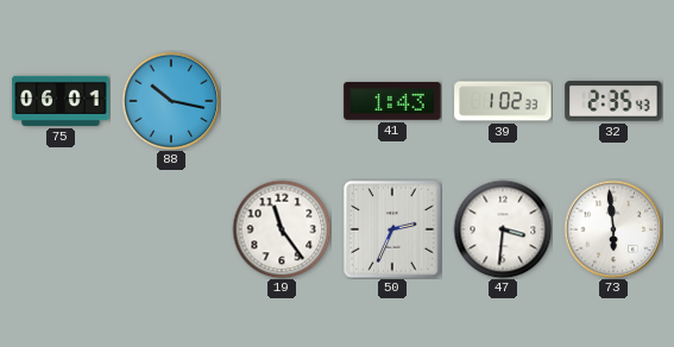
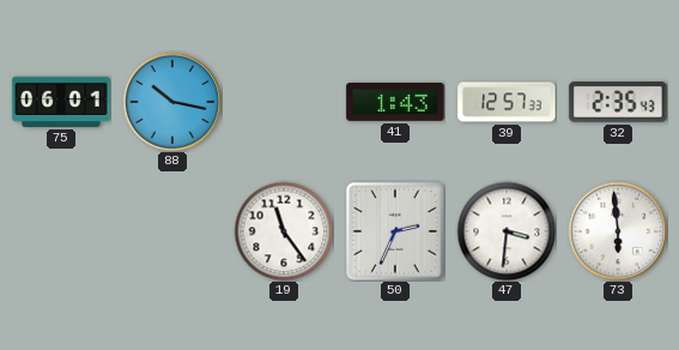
39: 1:02 -> 12:57 (507, 102)
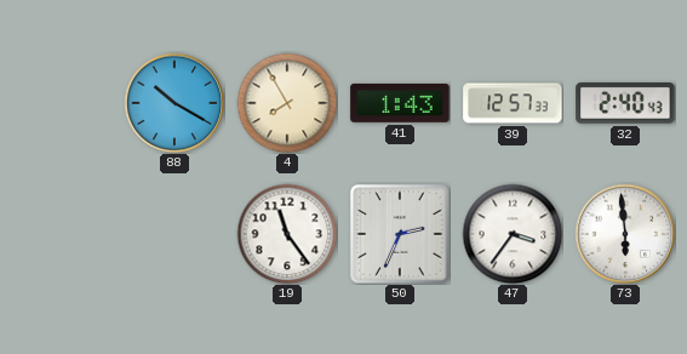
75: 06:01 -> none (61, 102)
88: 10:17 -> 10:20 (174, 103)
4: none -> 7:55 (287, 103)
32: 2:35 -> 2:40 (625, 103)
47: 3:31 -> 3:36 (513, 234)
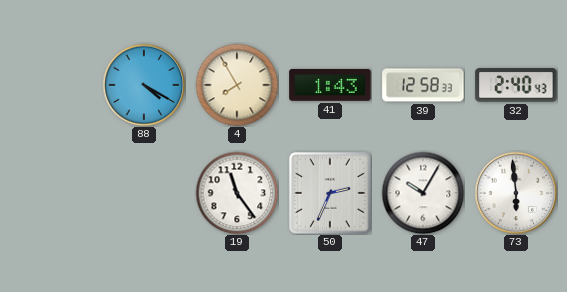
88: 10:20 -> 4:20 (144, 85)
39: 12:57 -> 12:58 (423, 85)
47: 3:36 -> 10:05 (423, 193)
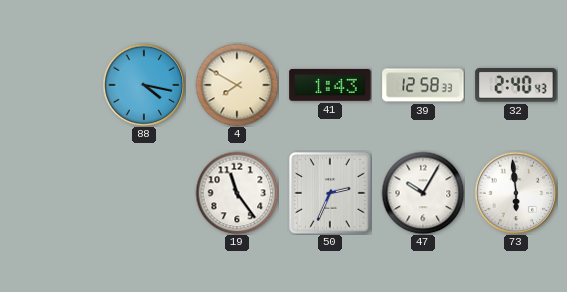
88: 4:20 -> 4:17 (144, 85)
4: 7:55 -> 7:50 (237, 85)
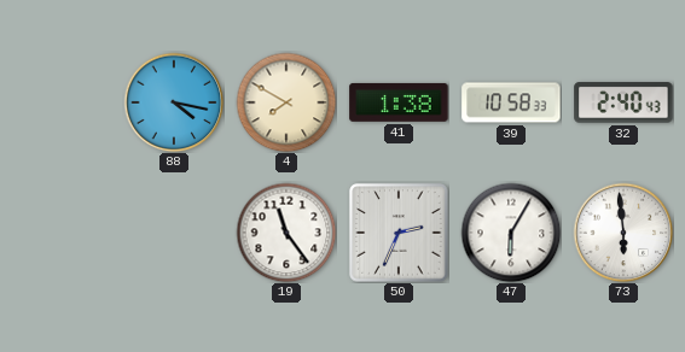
41: 1:43 -> 1:38 (399, 102)
39: 12:58 -> 10:58 (511, 102)
47: 10:05 -> 6:05 (511, 233)
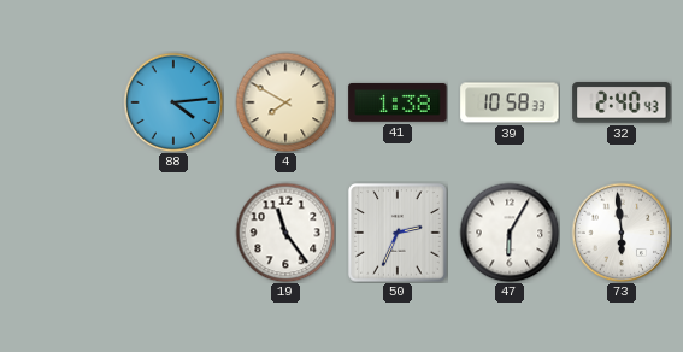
88: 4:17 -> 4:14 (173, 102)
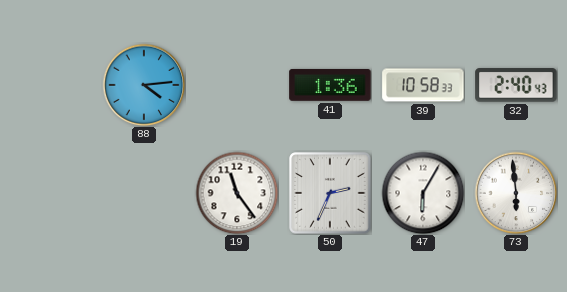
4: 7:50 -> none (285, 102)
41: 1:38 -> 1:36 (330, 85)
